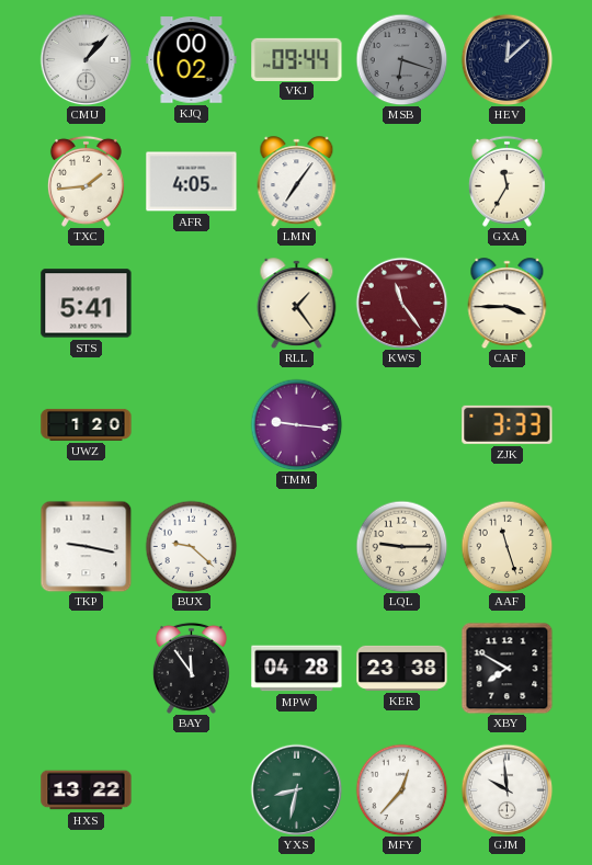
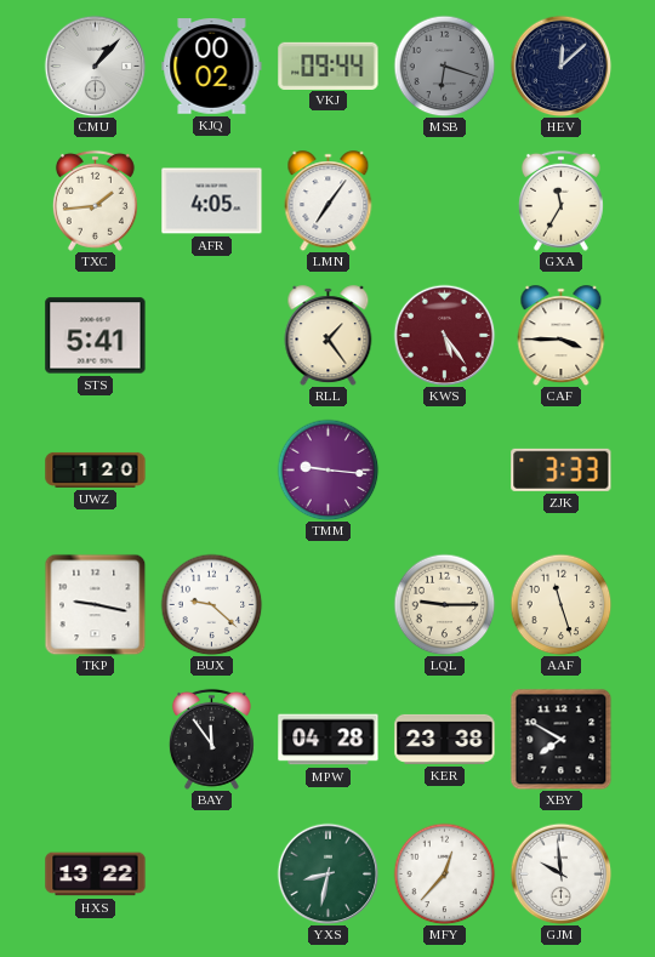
KWS: 11:24 -> 5:24 (444, 335)
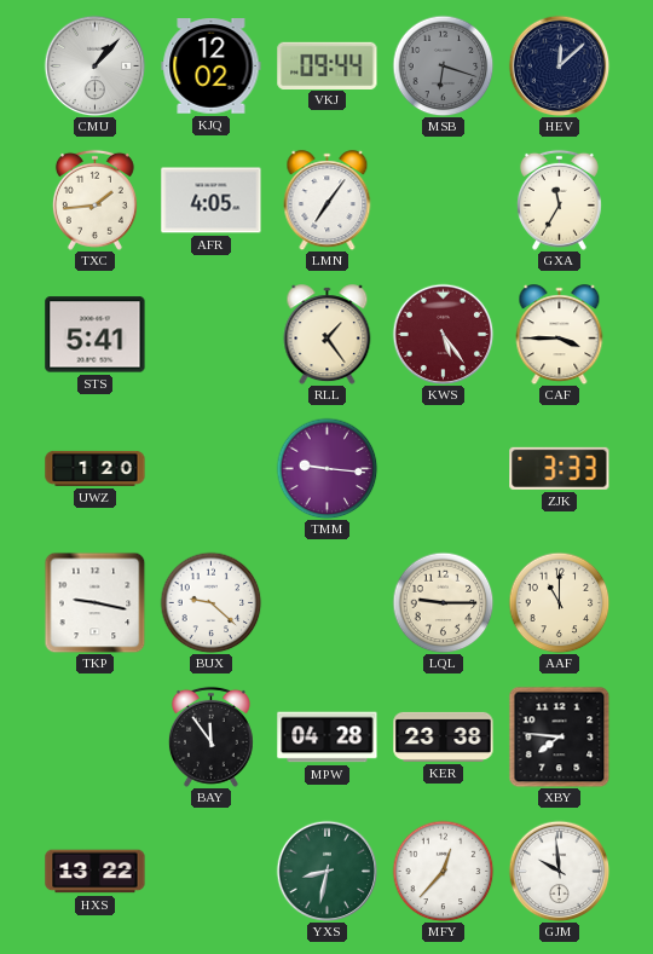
KJQ: 00:02 -> 12:02 (212, 67)
AAF: 11:27 -> 11:00 (559, 602)
XBY: 7:50 -> 7:46 (559, 736)
